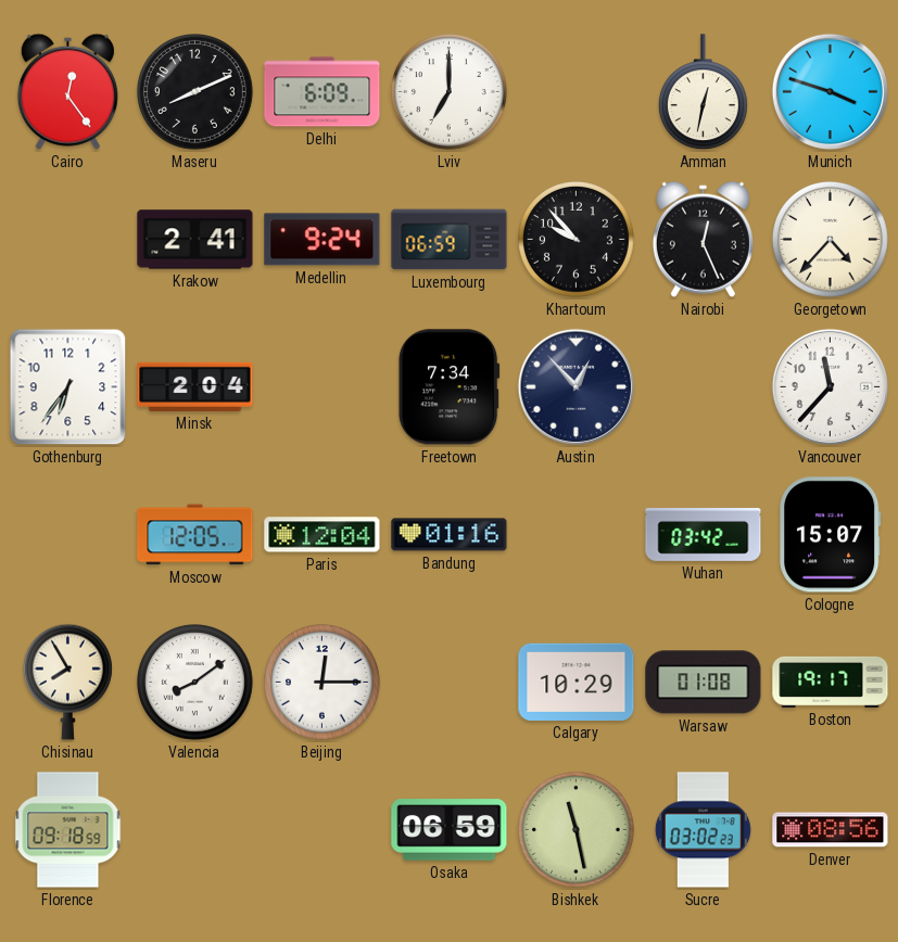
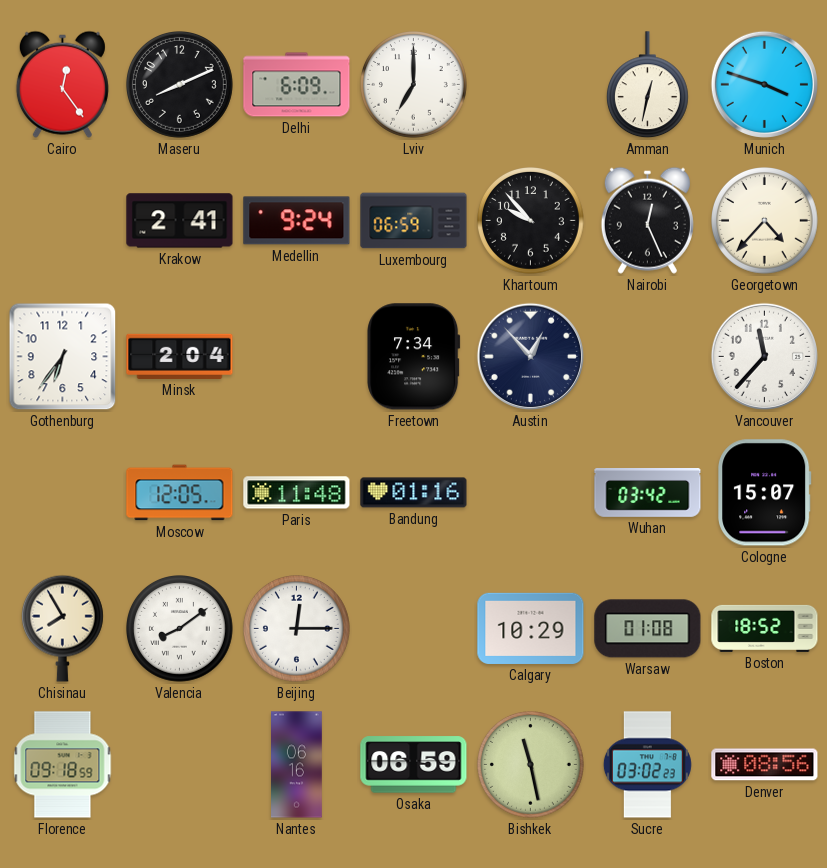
Paris: 12:04 -> 11:48 (297, 493)
Boston: 19:17 -> 18:52 (765, 628)
Nantes: none -> 06:16 (297, 765)
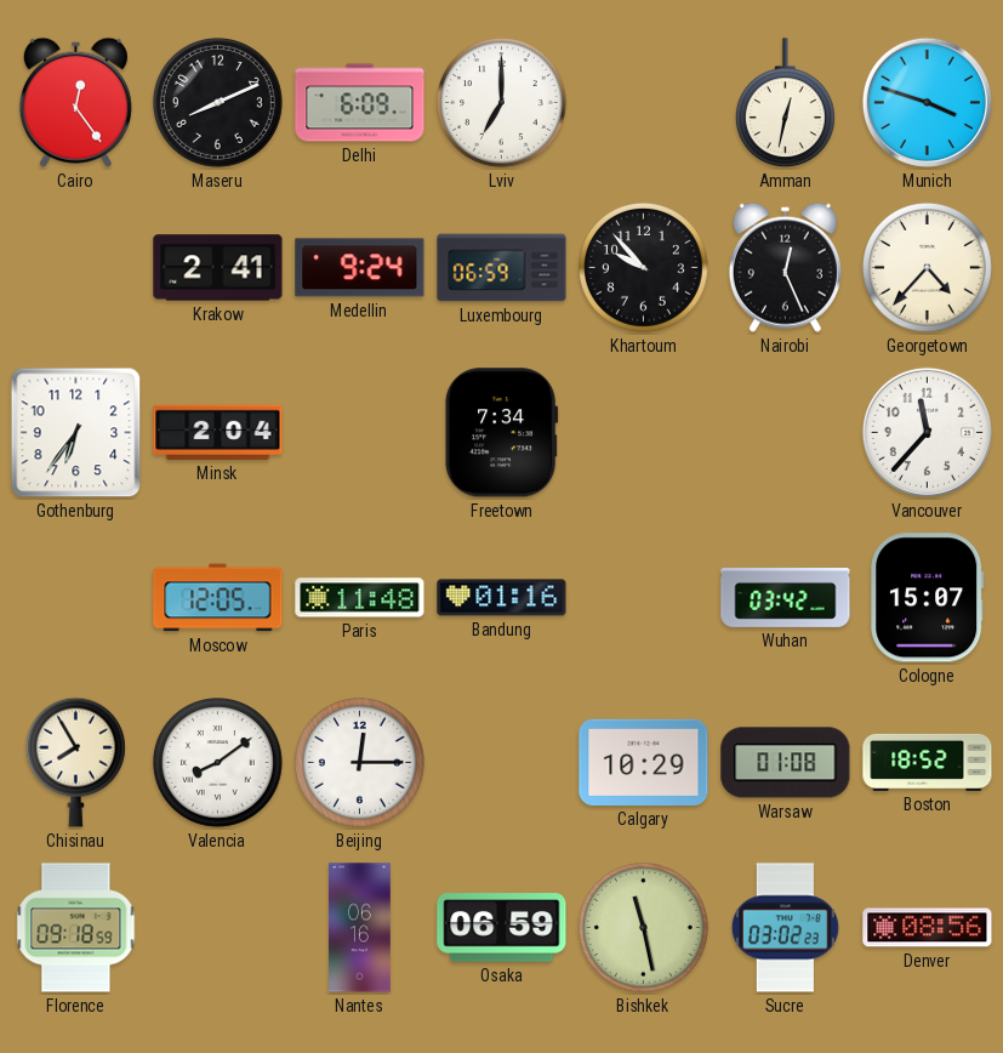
Austin: 12:53 -> none (530, 356)
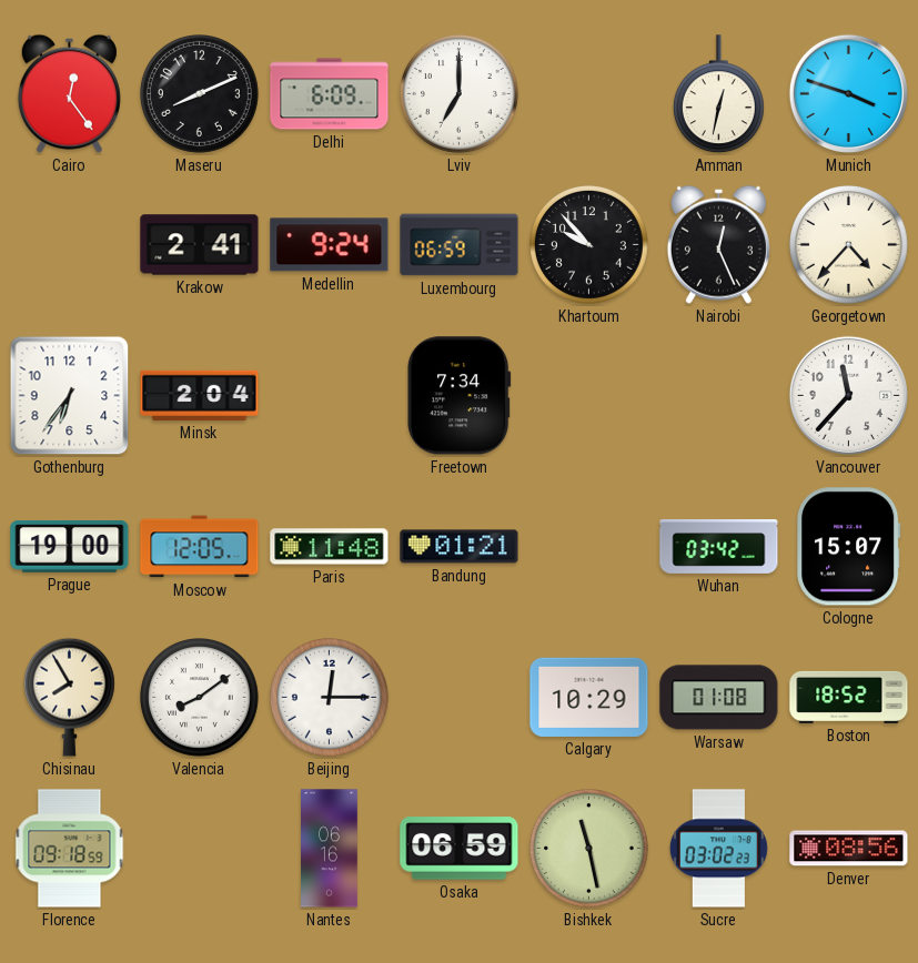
Prague: none -> 19:00 (70, 547)
Bandung: 01:16 -> 01:21 (460, 547)
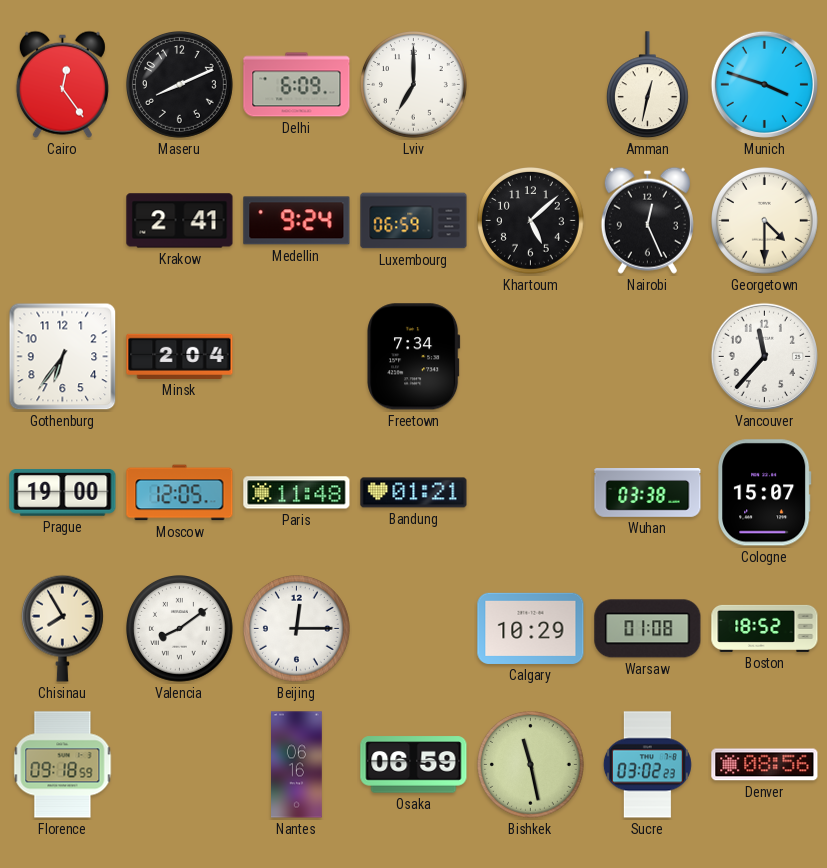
Khartoum: 9:53 -> 5:08 (531, 221)
Georgetown: 4:37 -> 4:30 (765, 221)
Wuhan: 03:42 -> 03:38 (648, 493)
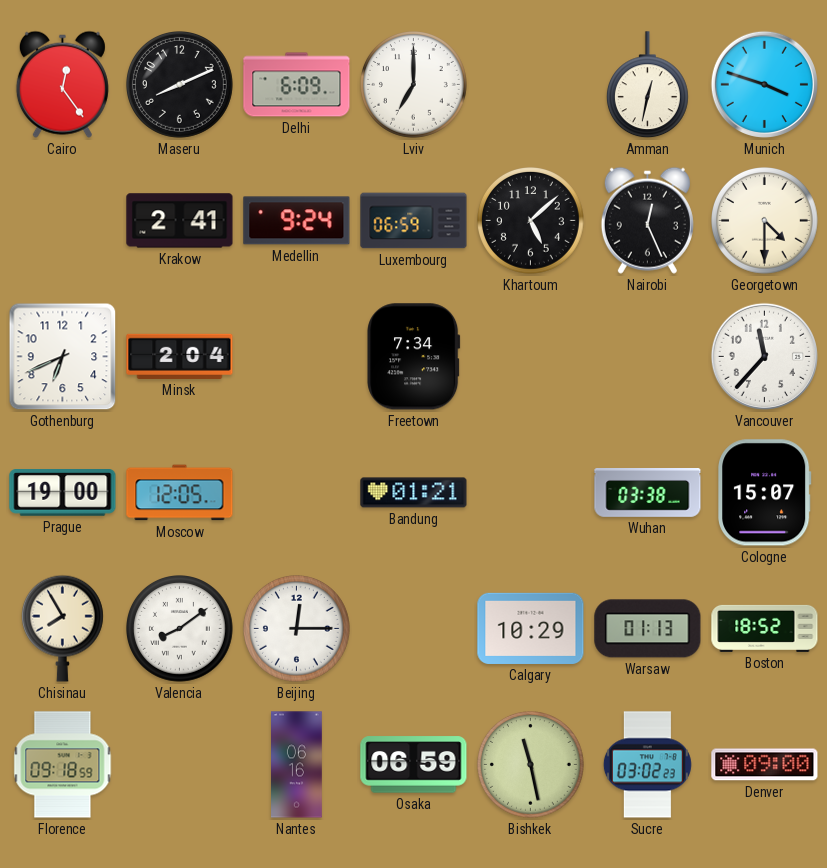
Gothenburg: 6:36 -> 6:41 (63, 357)
Paris: 11:48 -> none (297, 493)
Warsaw: 01:08 -> 01:13 (648, 629)
Denver: 08:56 -> 09:00 (765, 765)
